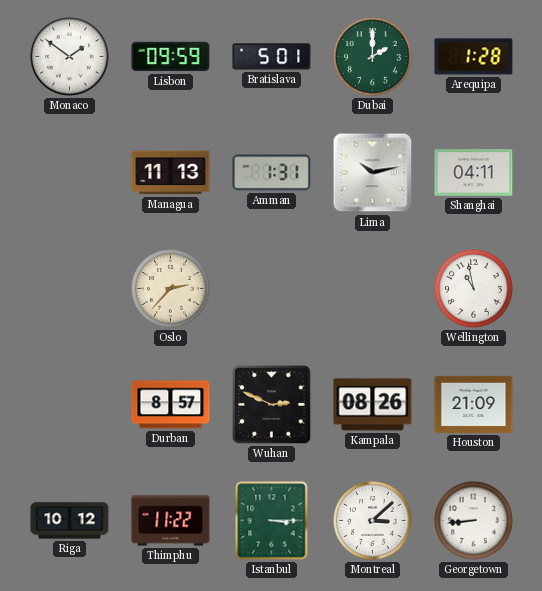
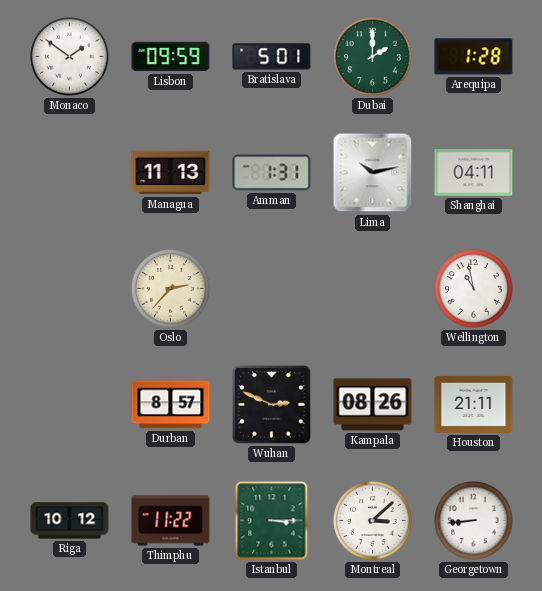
Houston: 21:09 -> 21:11 (474, 404)
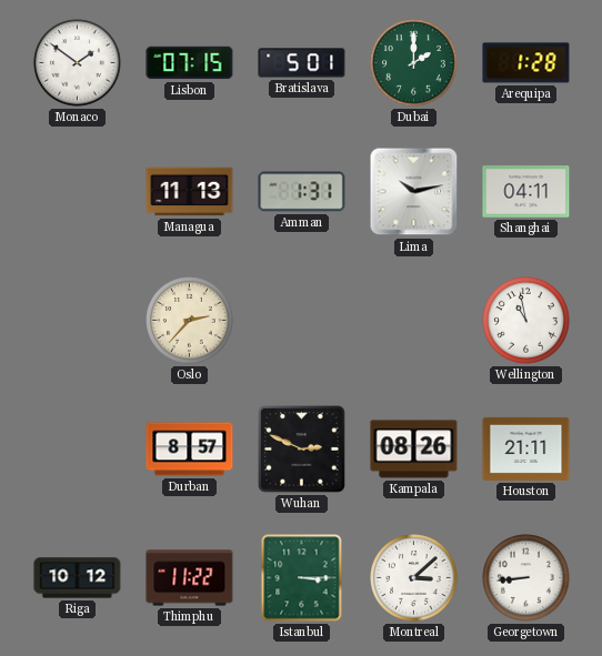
Lisbon: 09:59 -> 07:15 (190, 63)
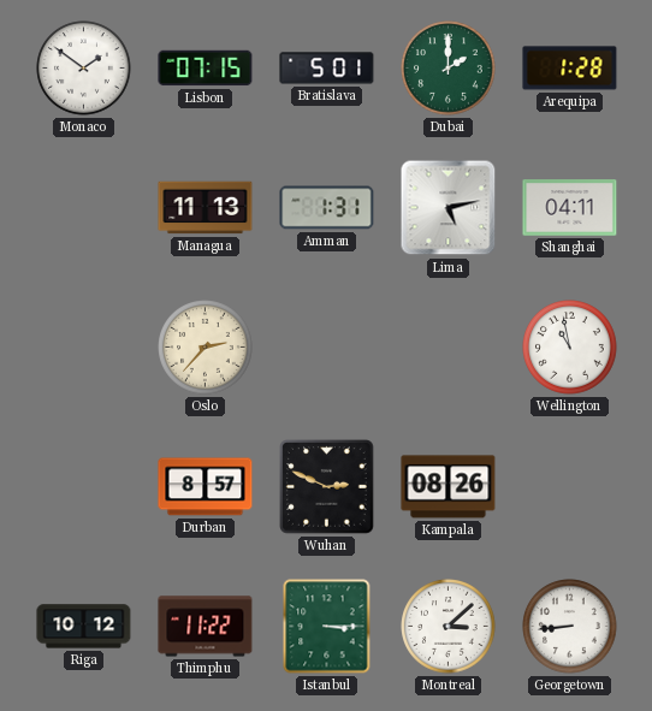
Lima: 10:13 -> 5:13 (449, 208)
Houston: 21:11 -> none (526, 448)
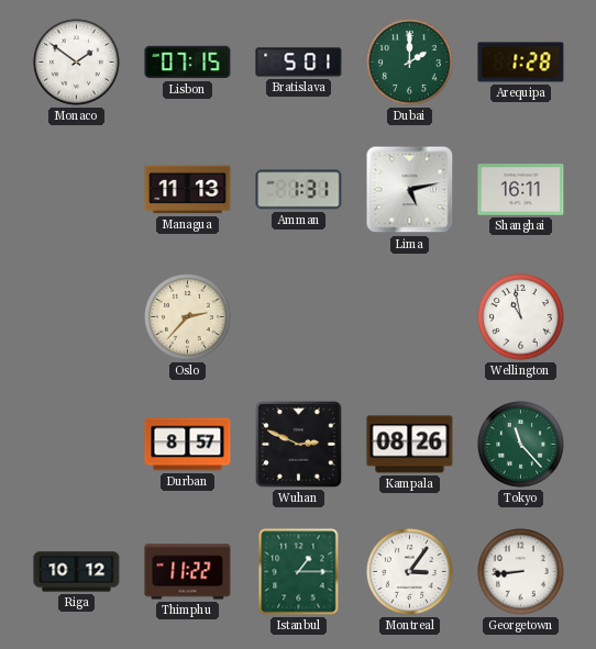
Shanghai: 04:11 -> 16:11 (521, 190)
Tokyo: none -> 11:23 (521, 445)
Istanbul: 3:15 -> 1:15 (299, 572)
Montreal: 3:08 -> 3:06 (410, 572)
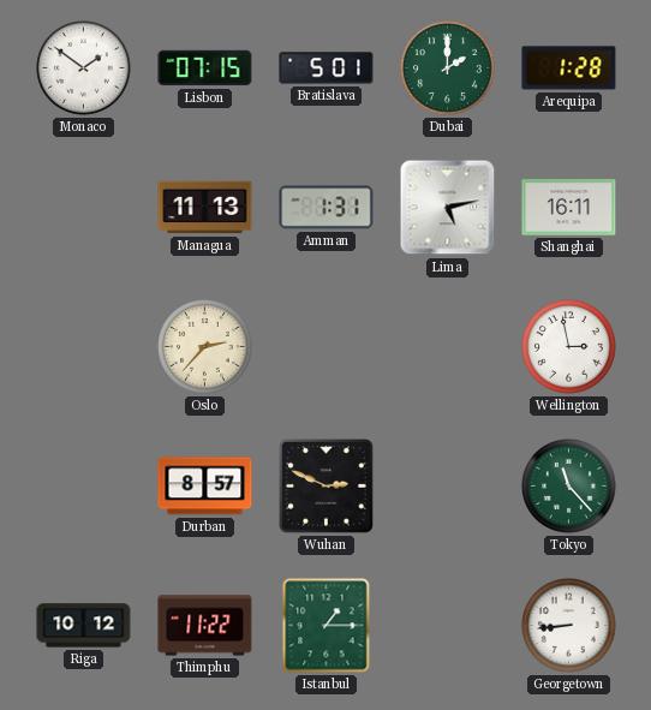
Wellington: 10:58 -> 2:58 (569, 347)
Kampala: 08:26 -> none (410, 445)
Montreal: 3:06 -> none (410, 572)
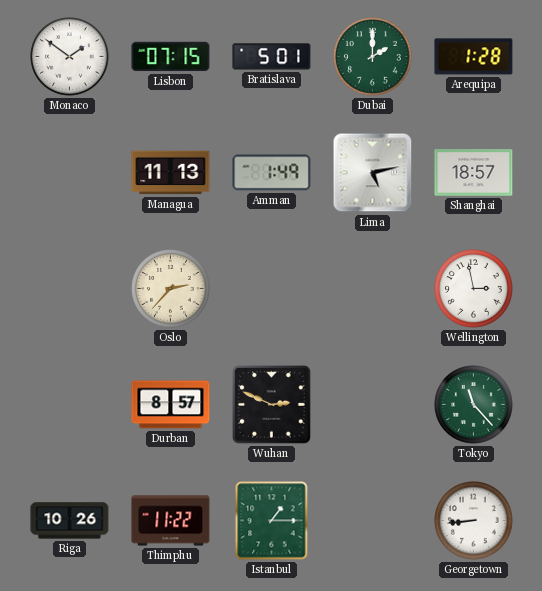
Amman: 1:31 -> 1:49 (272, 173)
Shanghai: 16:11 -> 18:57 (474, 173)
Riga: 10:12 -> 10:26 (70, 521)
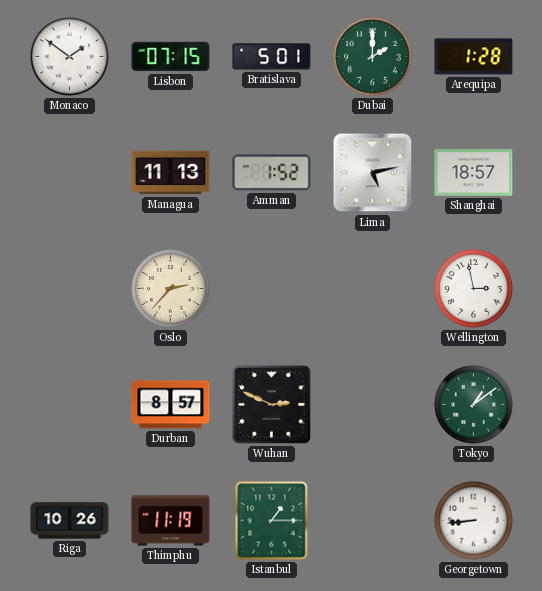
Amman: 1:49 -> 1:52 (272, 173)
Tokyo: 11:23 -> 1:09 (474, 405)
Thimphu: 11:22 -> 11:19 (171, 521)
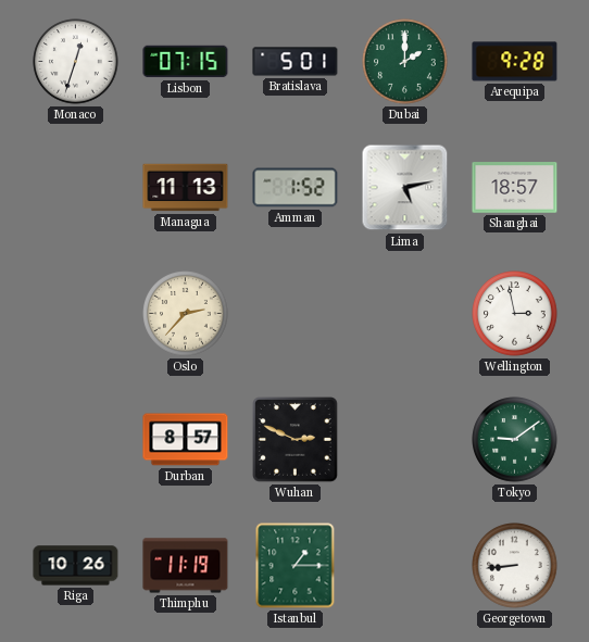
Monaco: 1:51 -> 12:33 (76, 62)
Arequipa: 1:28 -> 9:28 (515, 62)
Tokyo: 1:09 -> 9:09 (515, 440)
